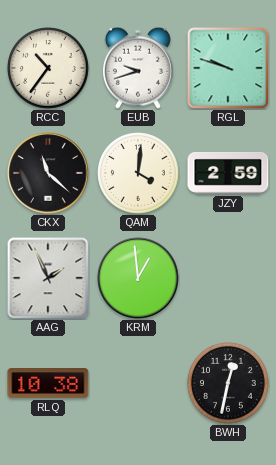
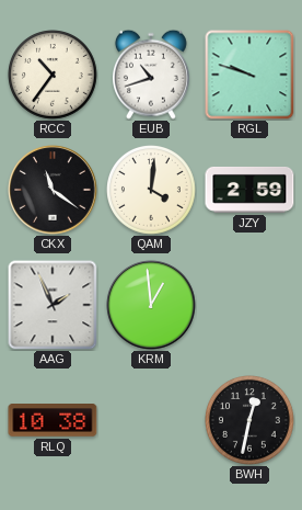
EUB: 9:42 -> 10:42 (151, 75)
CKX: 11:22 -> 11:21 (53, 190)
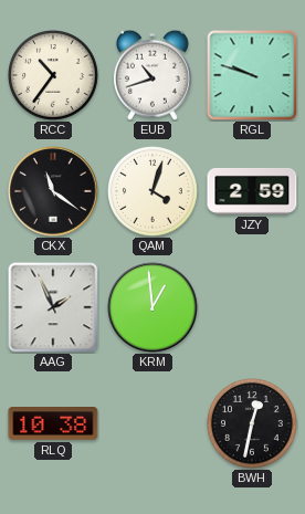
QAM: 4:01 -> 4:03 (154, 192)
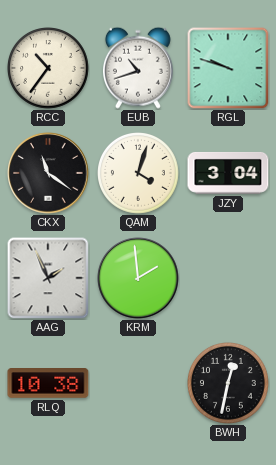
JZY: 2:59 -> 3:04 (228, 173)
KRM: 12:59 -> 1:59 (138, 278)
